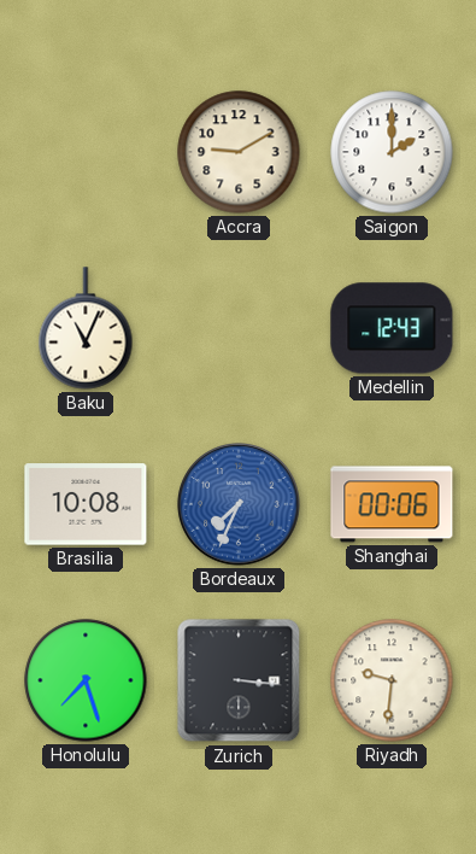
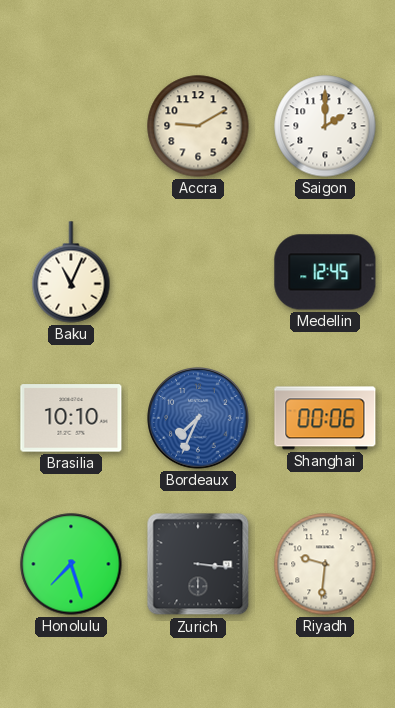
Medellin: 12:43 -> 12:45 (325, 272)
Brasilia: 10:08 -> 10:10 (71, 418)
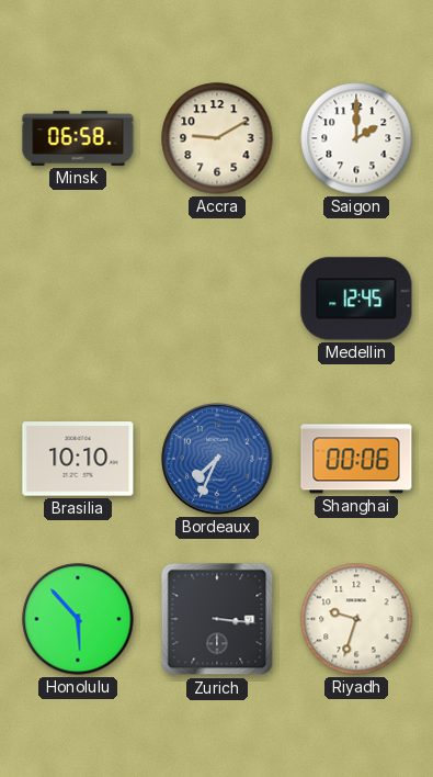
Minsk: none -> 06:58 (78, 138)
Baku: 11:04 -> none (71, 272)
Honolulu: 7:27 -> 5:53 (78, 619)
Riyadh: 9:31 -> 9:33 (356, 619)
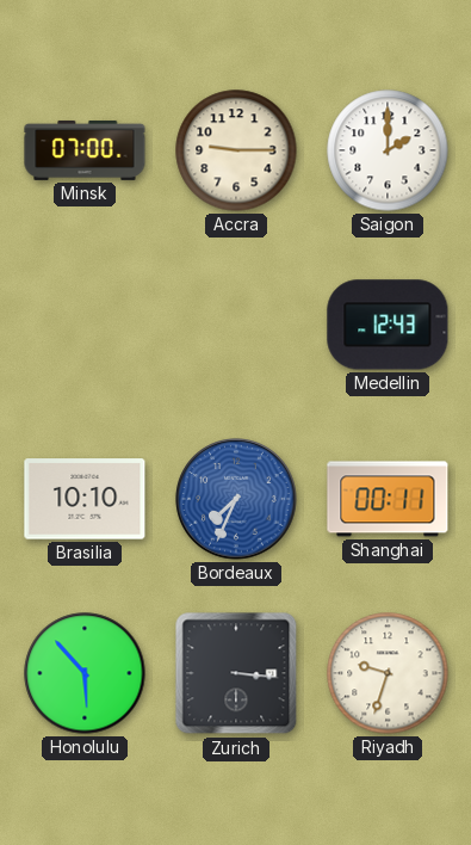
Minsk: 06:58 -> 07:00 (85, 150)
Accra: 9:10 -> 9:15 (236, 150)
Medellin: 12:45 -> 12:43 (388, 325)
Shanghai: 00:06 -> 00:11 (388, 499)
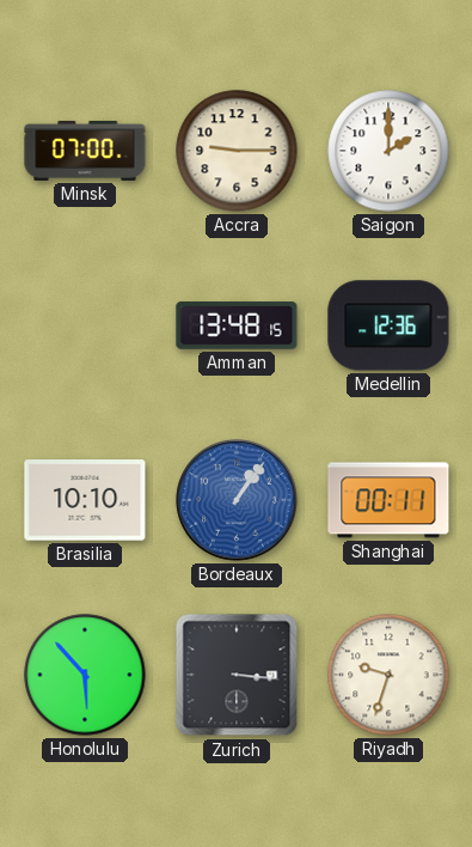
Amman: none -> 13:48 (237, 327)
Medellin: 12:43 -> 12:36 (388, 325)
Bordeaux: 7:34 -> 1:06 (237, 500)
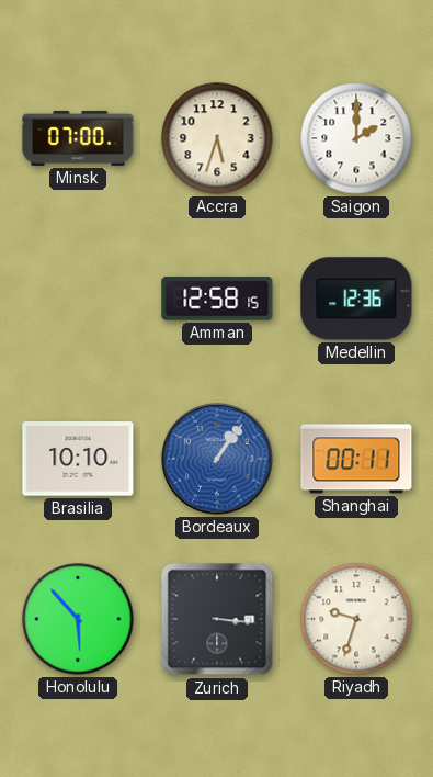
Accra: 9:15 -> 5:33 (217, 138)
Amman: 13:48 -> 12:58 (217, 300)
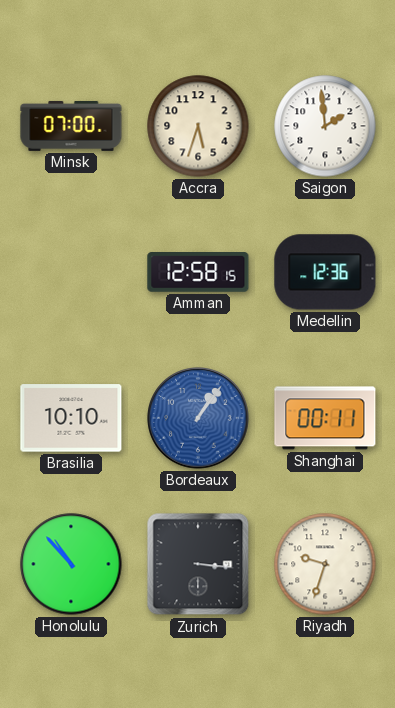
Saigon: 2:00 -> 1:59 (325, 126)
Honolulu: 5:53 -> 10:53 (71, 564)
